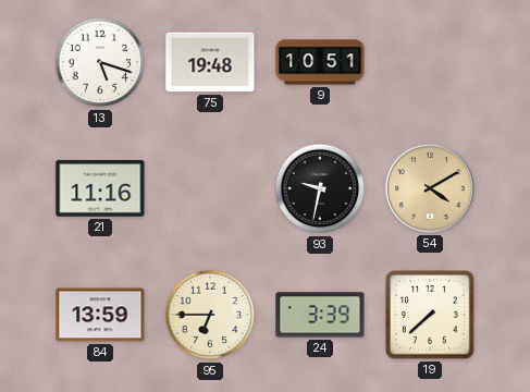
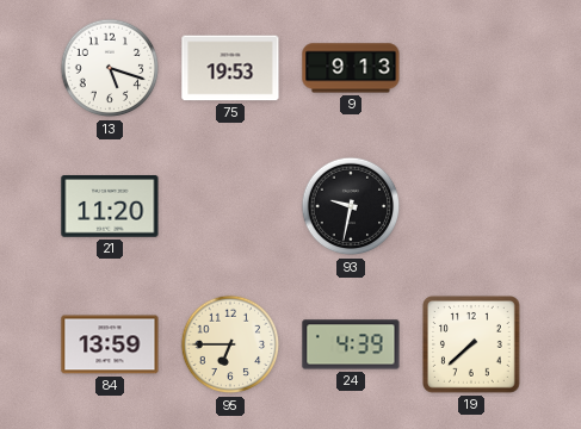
75: 19:48 -> 19:53 (230, 68)
9: 10:51 -> 9:13 (351, 68)
21: 11:16 -> 11:20 (110, 206)
54: 4:10 -> none (430, 188)
24: 3:39 -> 4:39 (351, 344)
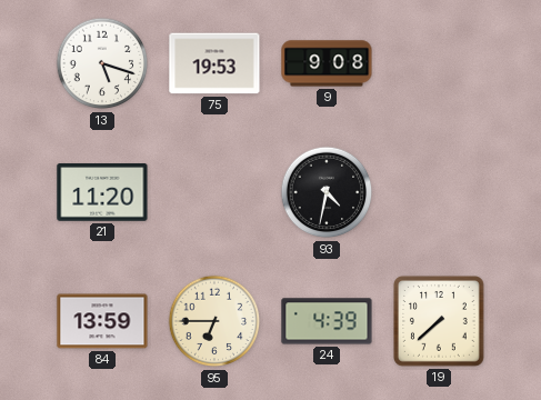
9: 9:13 -> 9:08 (327, 63)
93: 9:32 -> 4:32 (327, 192)
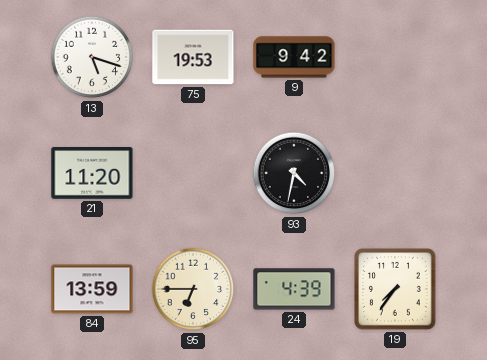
9: 9:08 -> 9:42 (294, 57)
19: 7:38 -> 7:36 (396, 290)
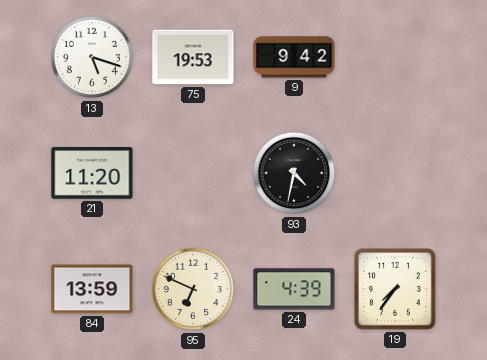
95: 6:45 -> 6:49 (193, 289)
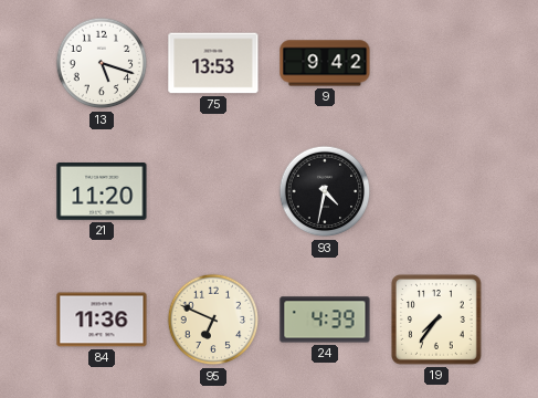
75: 19:53 -> 13:53 (213, 63)
84: 13:59 -> 11:36 (102, 320)
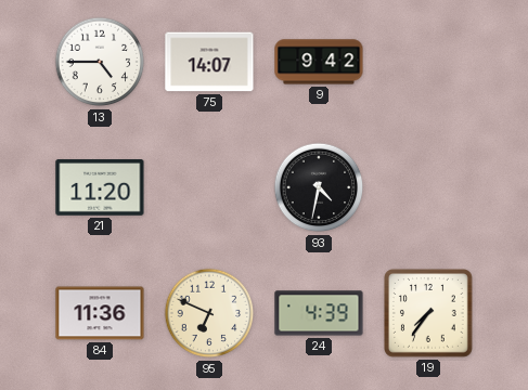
13: 5:18 -> 4:45 (100, 62)
75: 13:53 -> 14:07 (209, 62)
